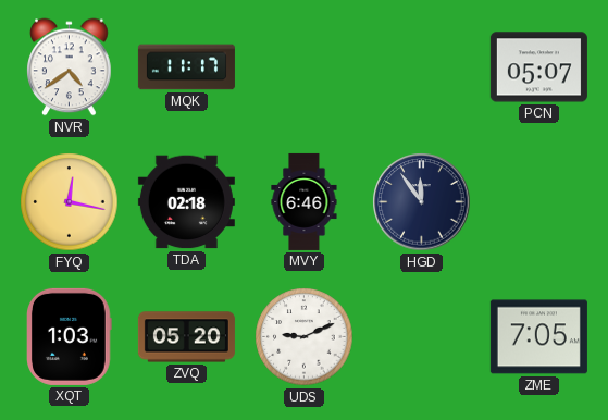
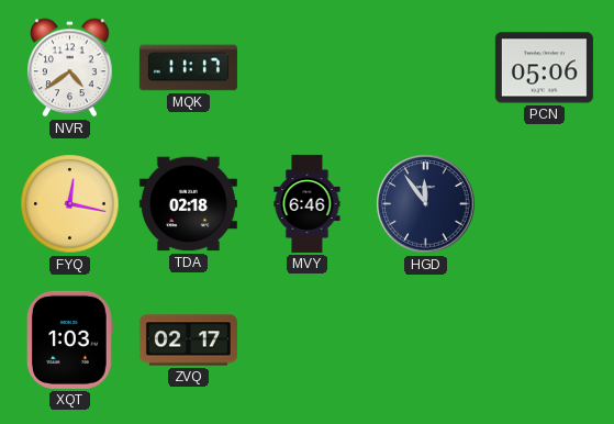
PCN: 05:07 -> 05:06 (544, 68)
ZVQ: 05:20 -> 02:17 (188, 341)
UDS: 9:11 -> none (305, 337)
ZME: 7:05 -> none (538, 337)
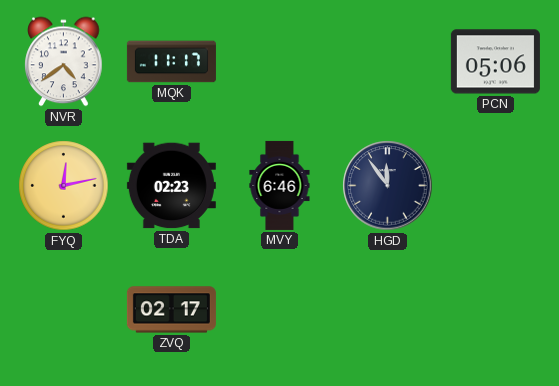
FYQ: 12:17 -> 12:13 (64, 186)
TDA: 02:18 -> 02:23 (171, 186)
XQT: 1:03 -> none (70, 339)
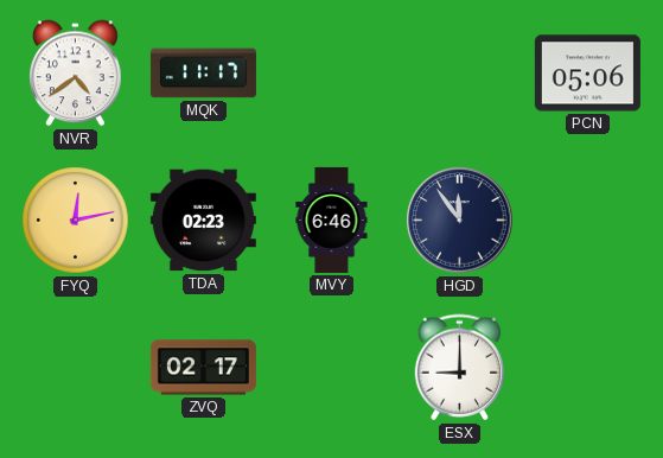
ESX: none -> 9:00 (459, 368)
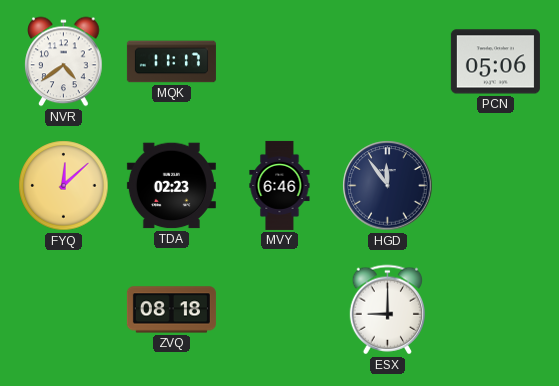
FYQ: 12:13 -> 12:08 (64, 186)
ZVQ: 02:17 -> 08:18 (171, 310)
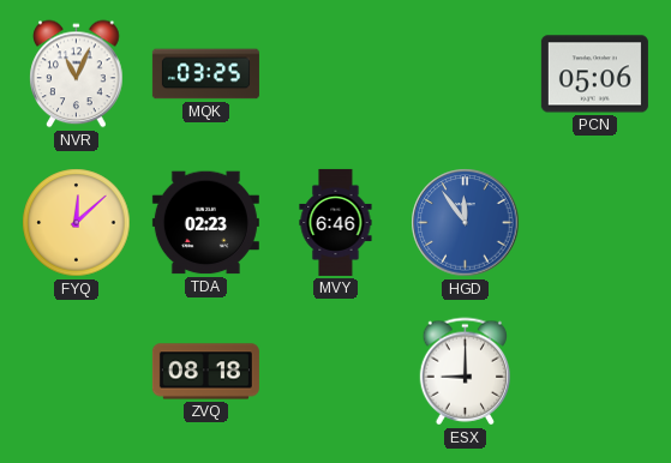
NVR: 4:39 -> 11:04 (77, 74)
MQK: 11:17 -> 03:25 (205, 74)
HGD dial: navy -> blue (466, 223)
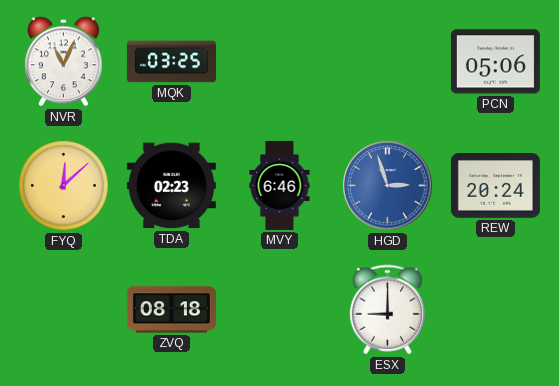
HGD: 11:54 -> 2:57 (388, 186)
REW: none -> 20:24 (495, 186)
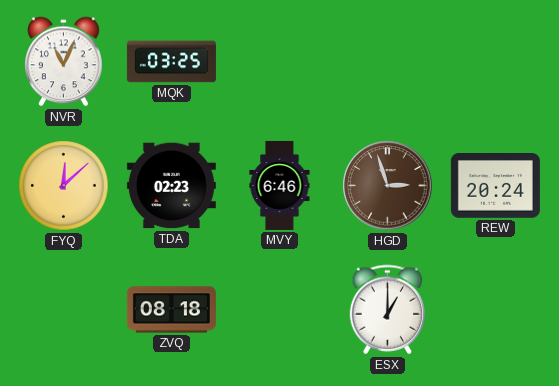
PCN: 05:06 -> none (495, 62)
HGD dial: blue -> brown (388, 186)
ESX: 9:00 -> 1:00 (387, 310)
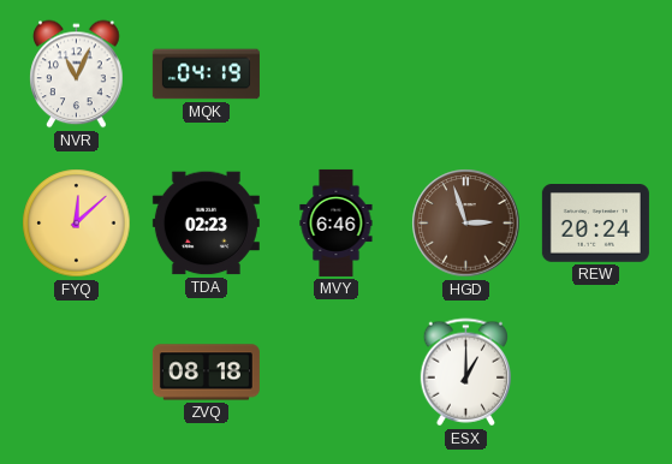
MQK: 03:25 -> 04:19 (206, 75)
